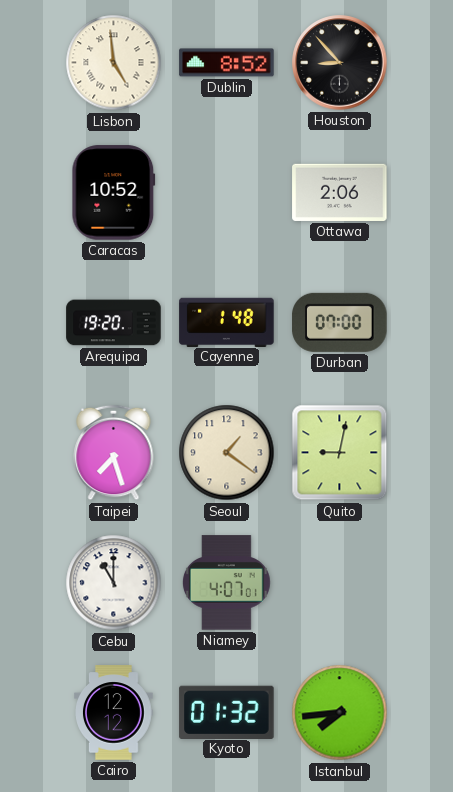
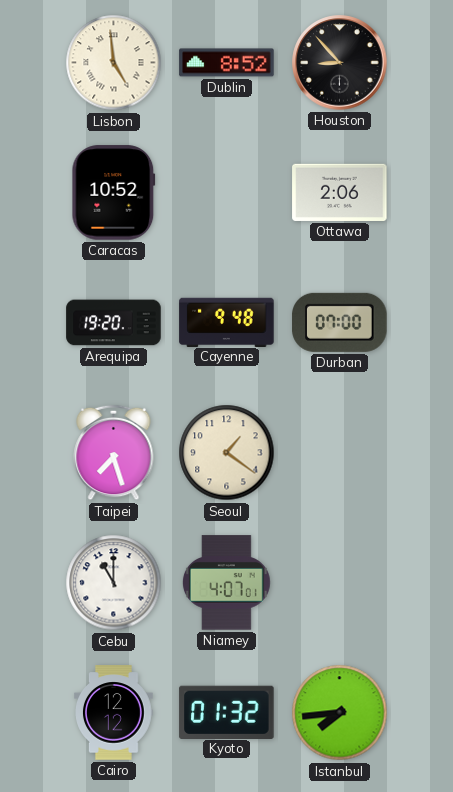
Cayenne: 1:48 -> 9:48 (227, 322)
Quito: 9:02 -> none (340, 453)
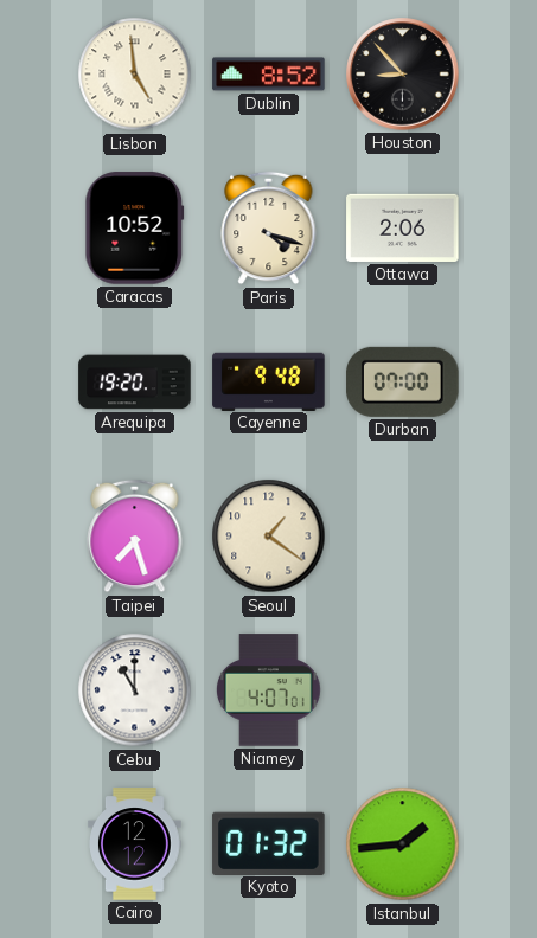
Paris: none -> 4:18 (269, 229)
Istanbul: 7:44 -> 1:44 (403, 844)
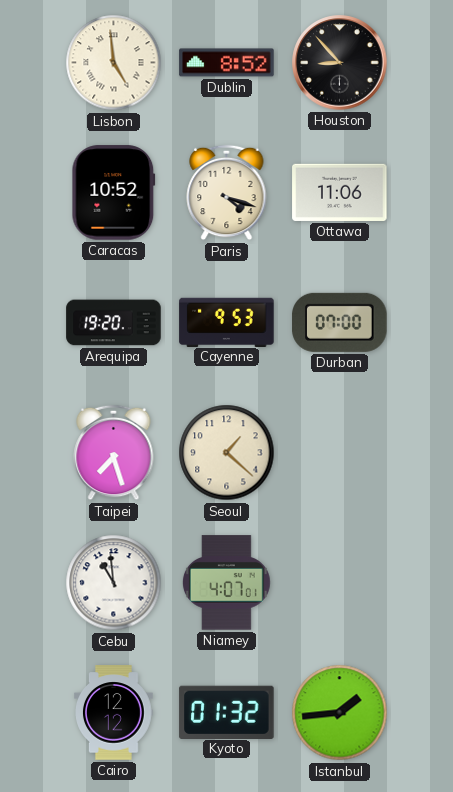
Ottawa: 2:06 -> 11:06 (340, 192)
Cayenne: 9:48 -> 9:53 (227, 322)
Seoul: 1:21 -> 1:22 (227, 453)
Cebu: 11:00 -> 10:59 (114, 583)
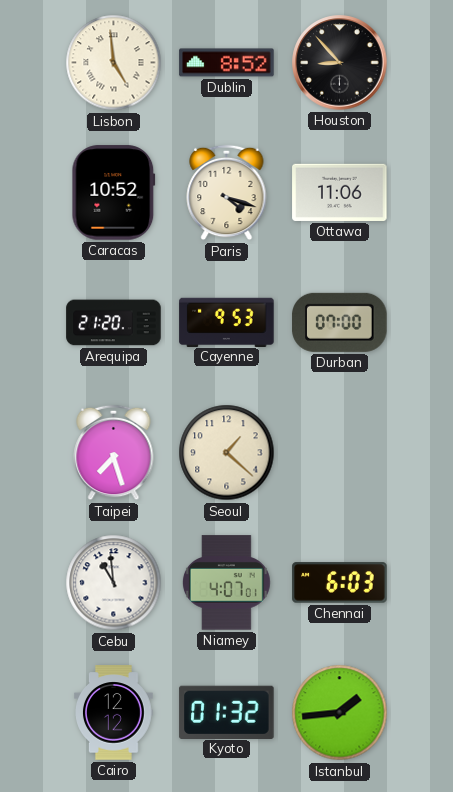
Arequipa: 19:20 -> 21:20 (114, 323)
Chennai: none -> 6:03 (340, 583)
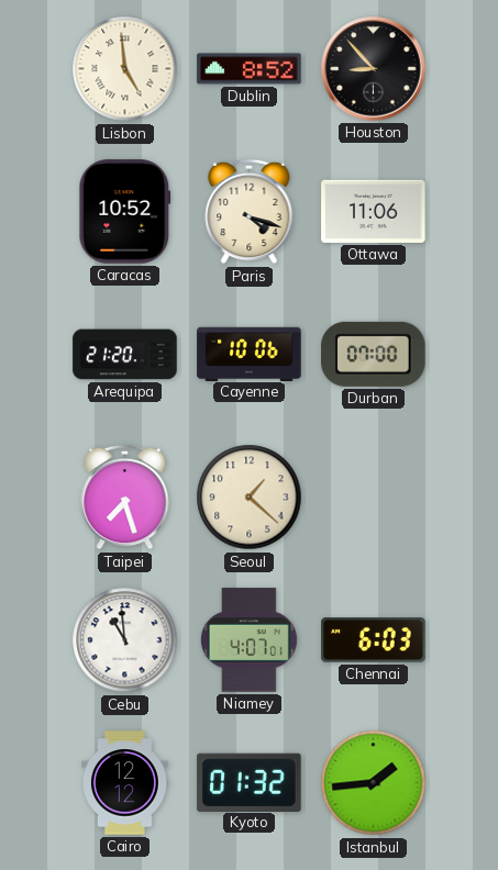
Cayenne: 9:53 -> 10:06 (250, 354)
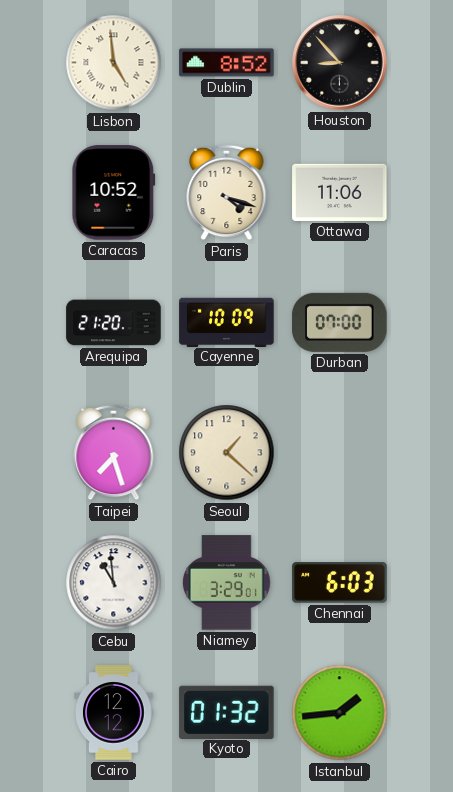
Cayenne: 10:06 -> 10:09 (227, 322)
Niamey: 4:07 -> 3:29 (226, 583)
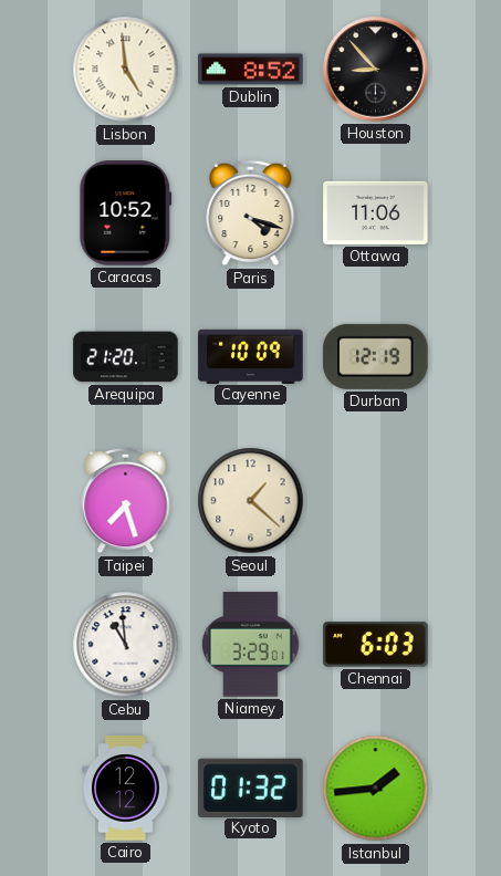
Durban: 07:00 -> 12:19 (376, 356)
